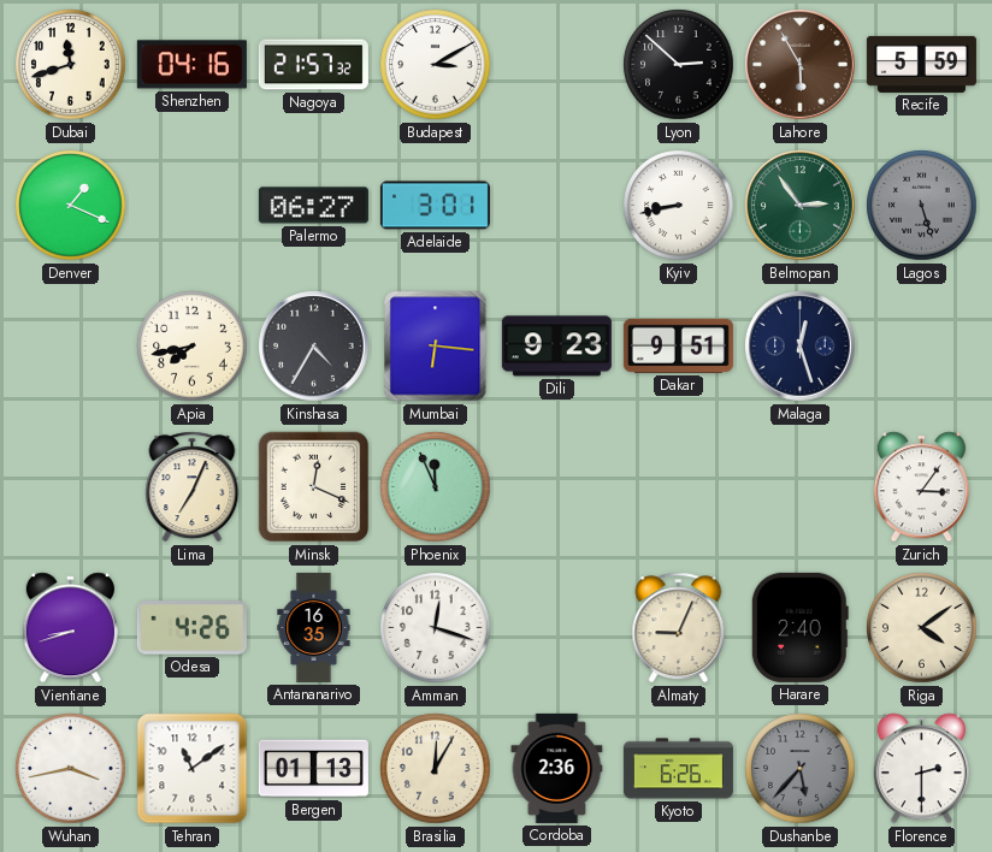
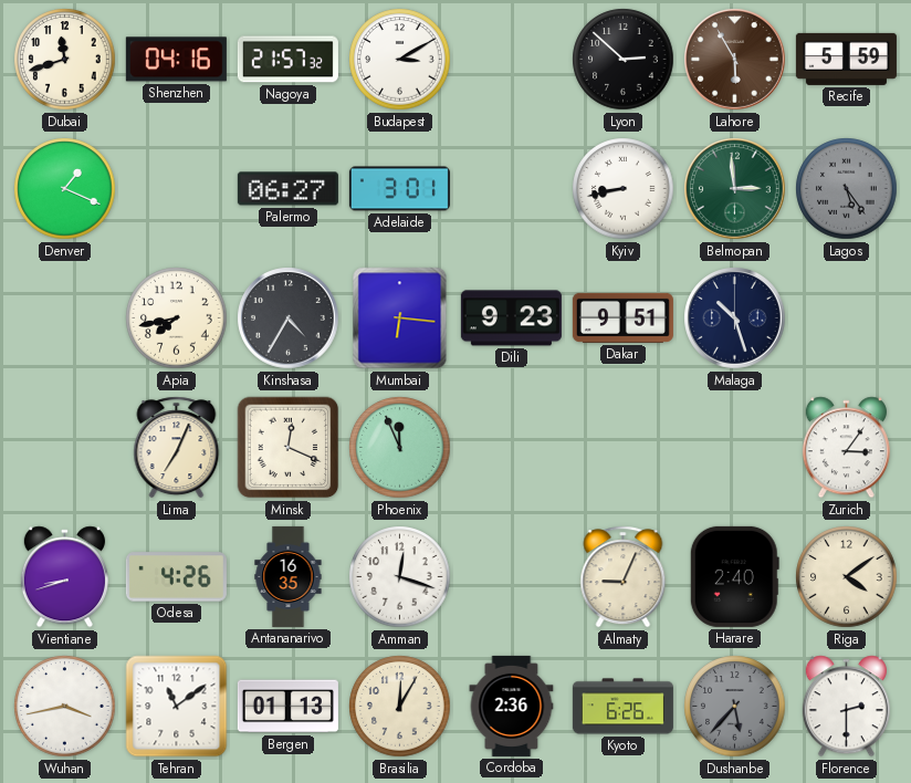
Belmopan: 2:54 -> 2:59 (735, 189)
Lagos: 5:27 -> 5:24 (847, 189)
Malaga: 12:27 -> 10:27 (735, 319)
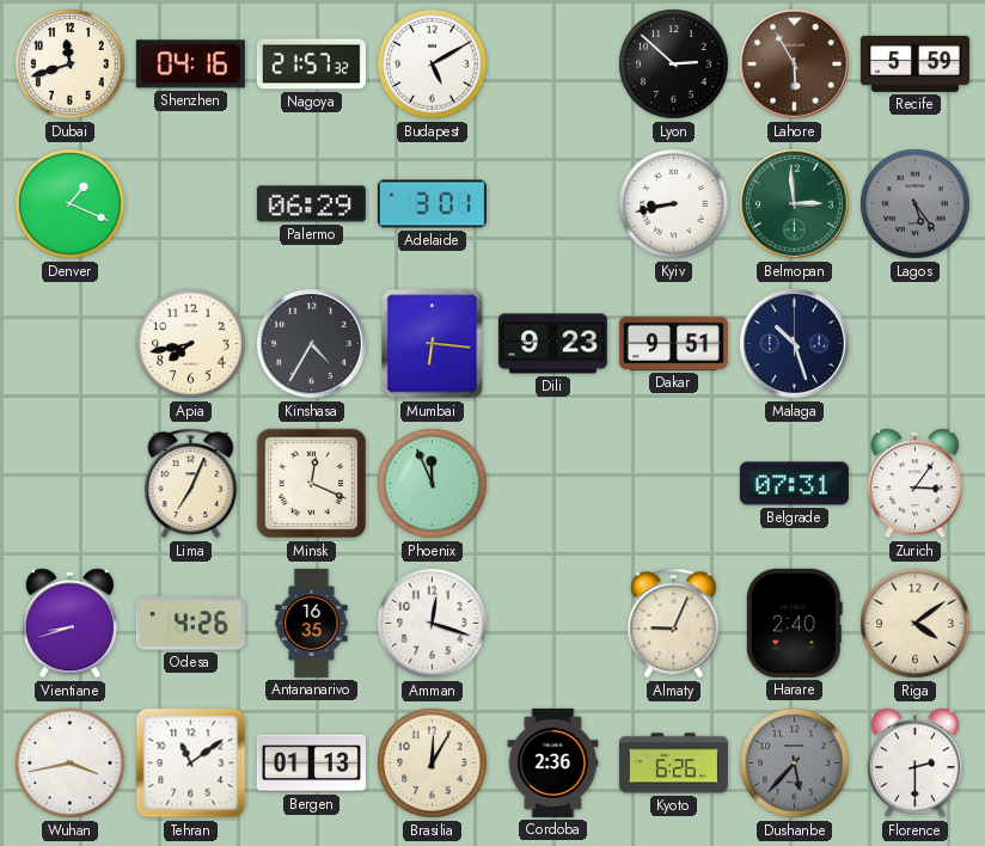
Budapest: 3:10 -> 5:10 (433, 65)
Palermo: 06:27 -> 06:29 (311, 204)
Belgrade: none -> 07:31 (794, 484)
